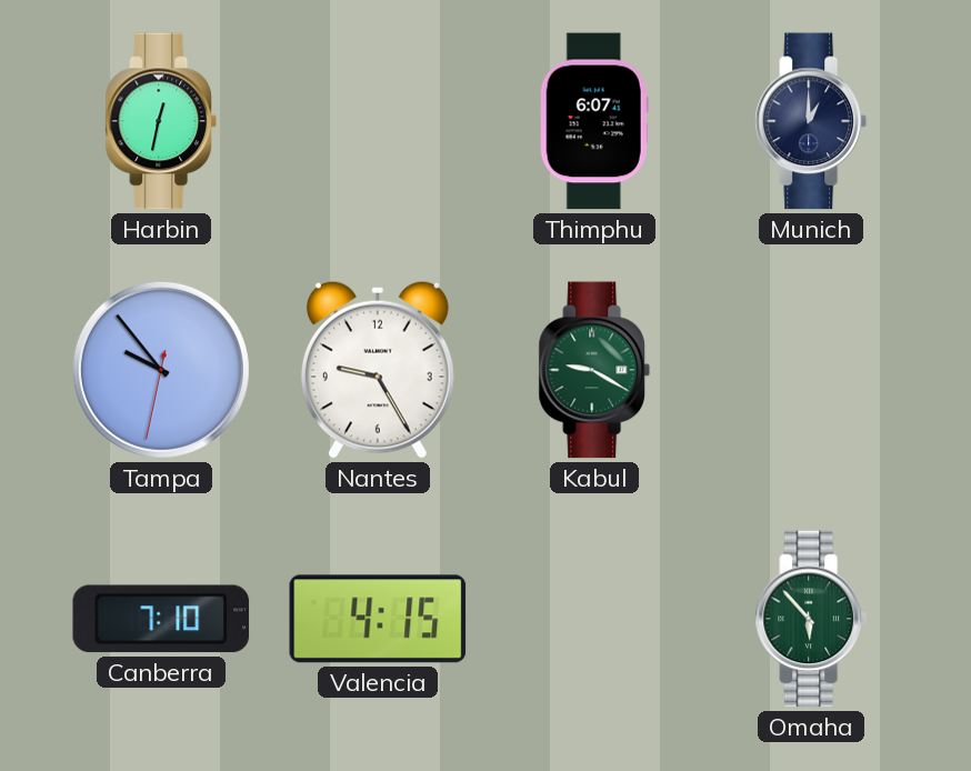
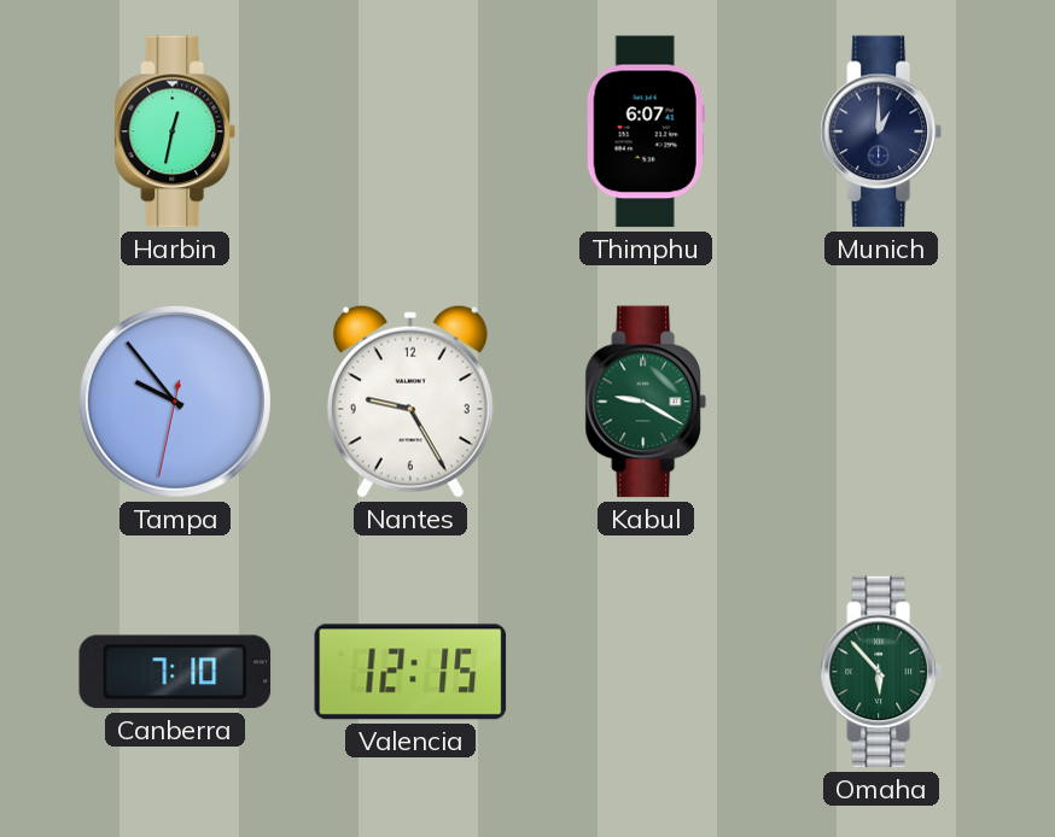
Valencia: 4:15 -> 12:15 (410, 672)
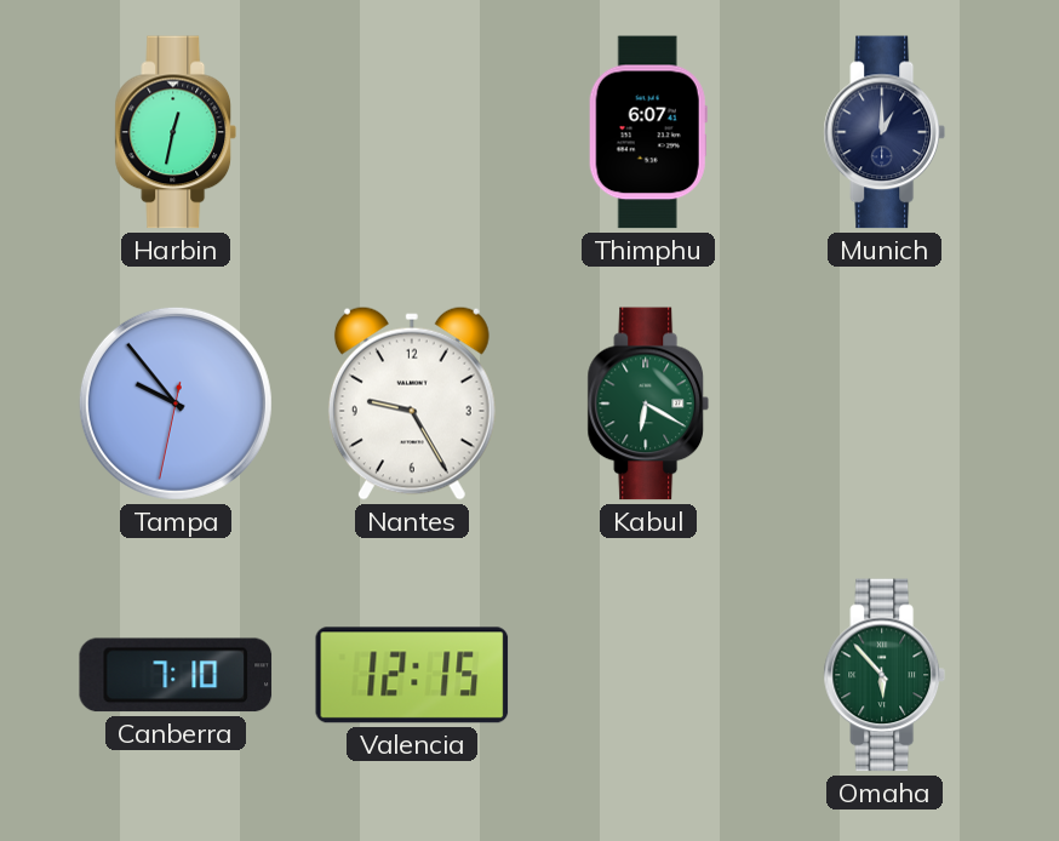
Kabul: 9:20 -> 6:20 (648, 404)
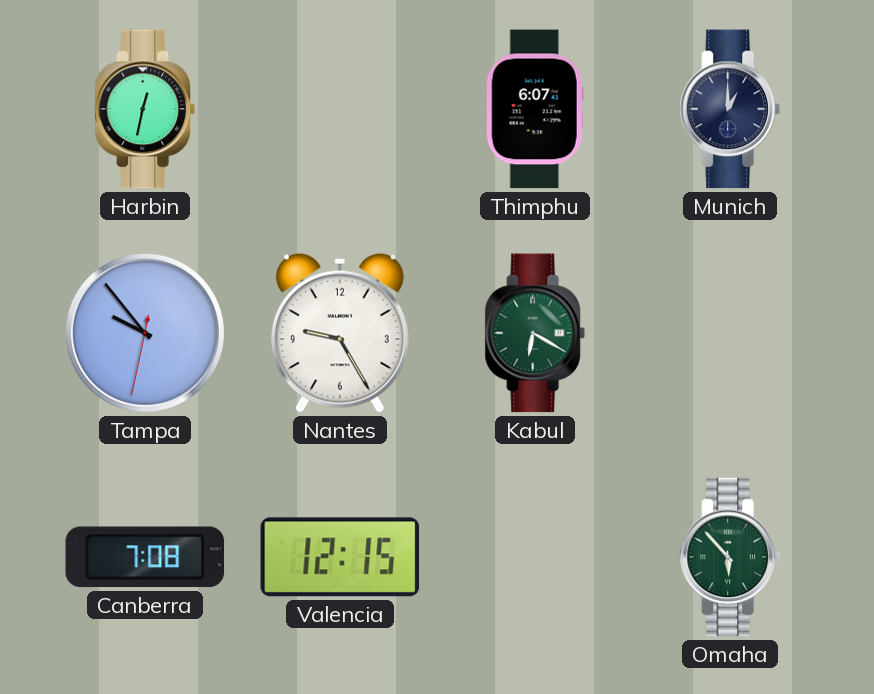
Canberra: 7:10 -> 7:08 (145, 557)
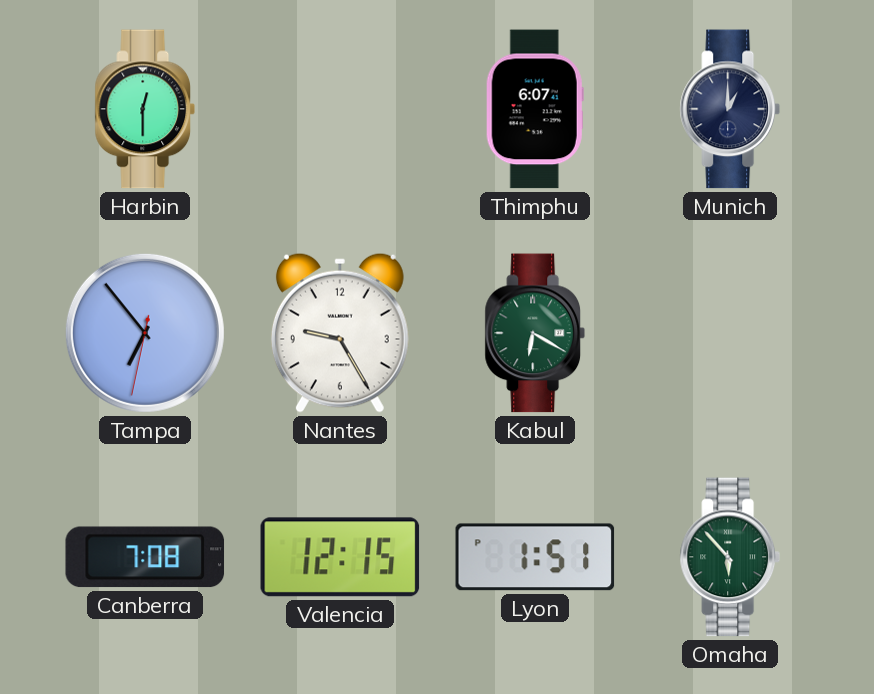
Harbin: 12:32 -> 12:30 (145, 109)
Tampa: 9:53 -> 6:53 (145, 333)
Lyon: none -> 1:51 (535, 557)
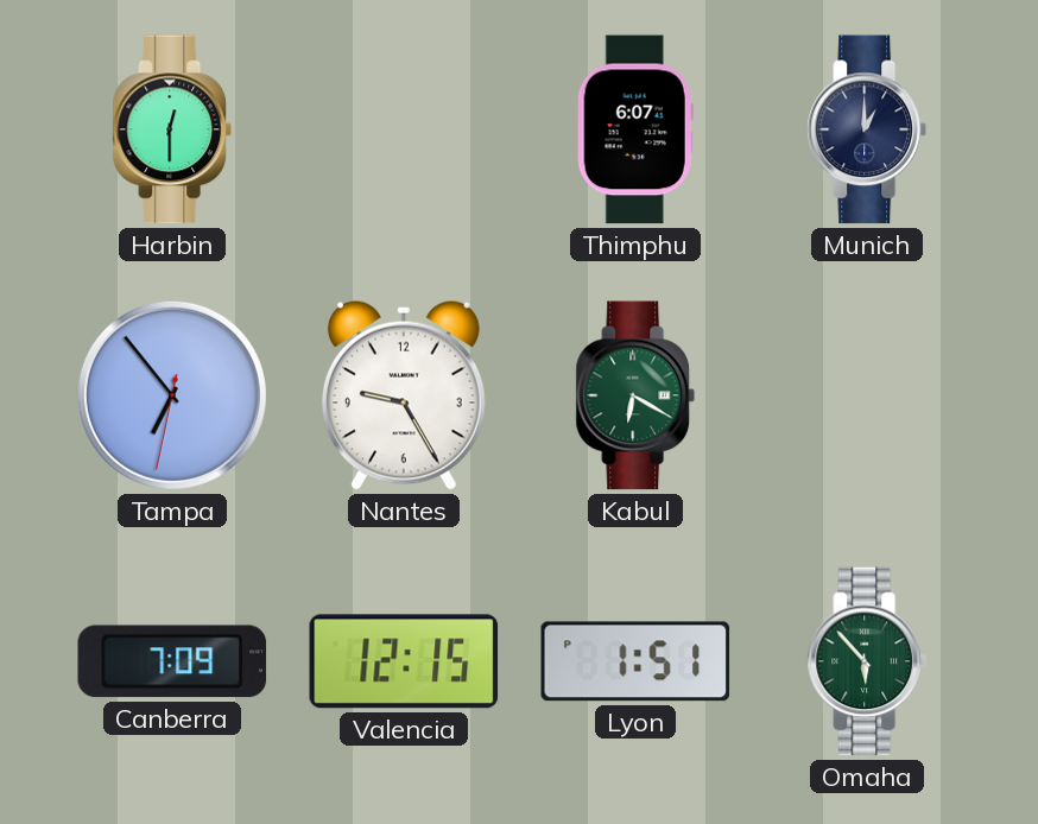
Canberra: 7:08 -> 7:09 (172, 661)
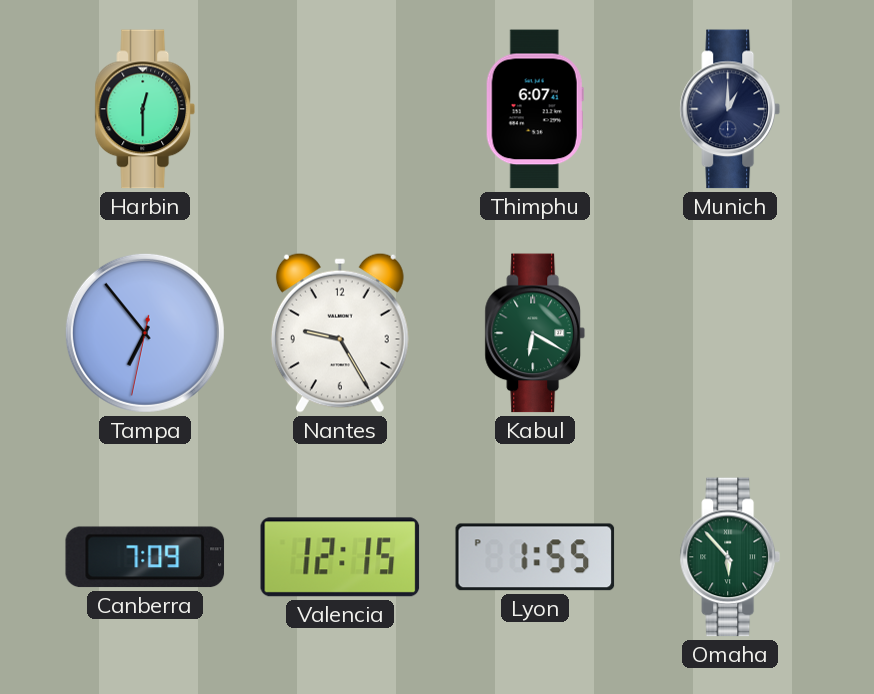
Lyon: 1:51 -> 1:55 (535, 557)
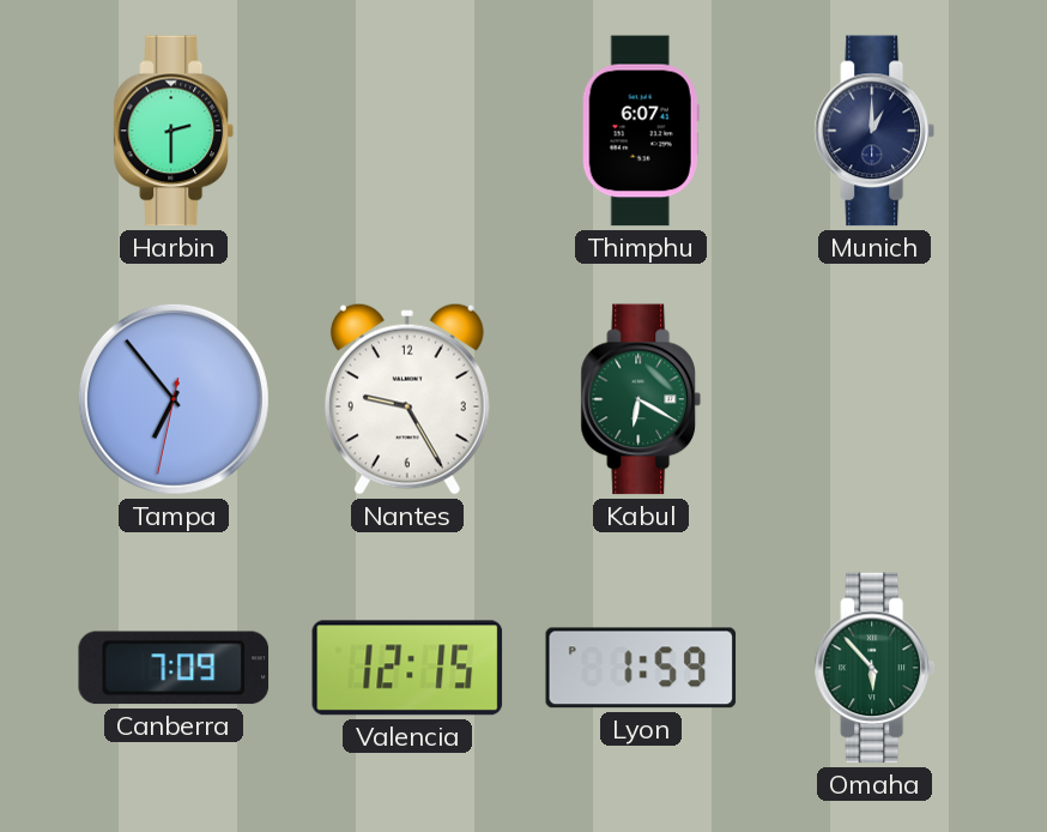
Harbin: 12:30 -> 2:30 (174, 131)
Lyon: 1:55 -> 1:59 (641, 668)
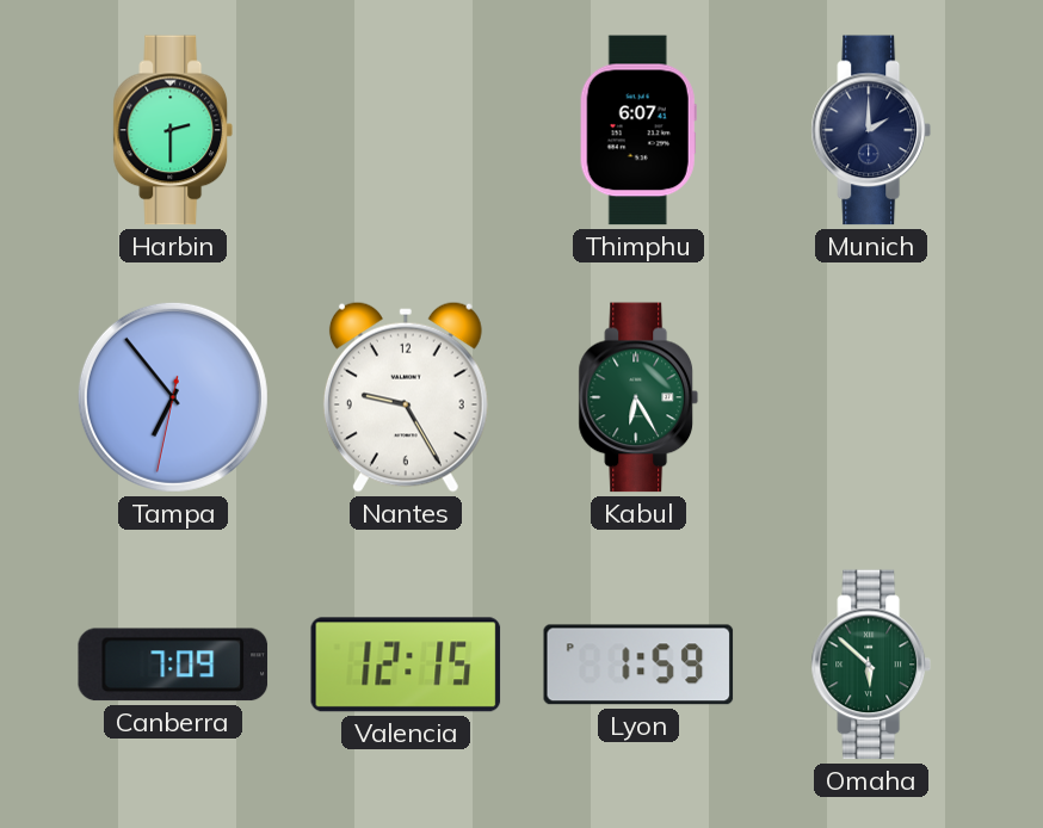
Munich: 1:00 -> 2:00 (871, 130)
Kabul: 6:20 -> 6:25 (638, 397)
Omaha: 5:53 -> 5:52 (871, 665)
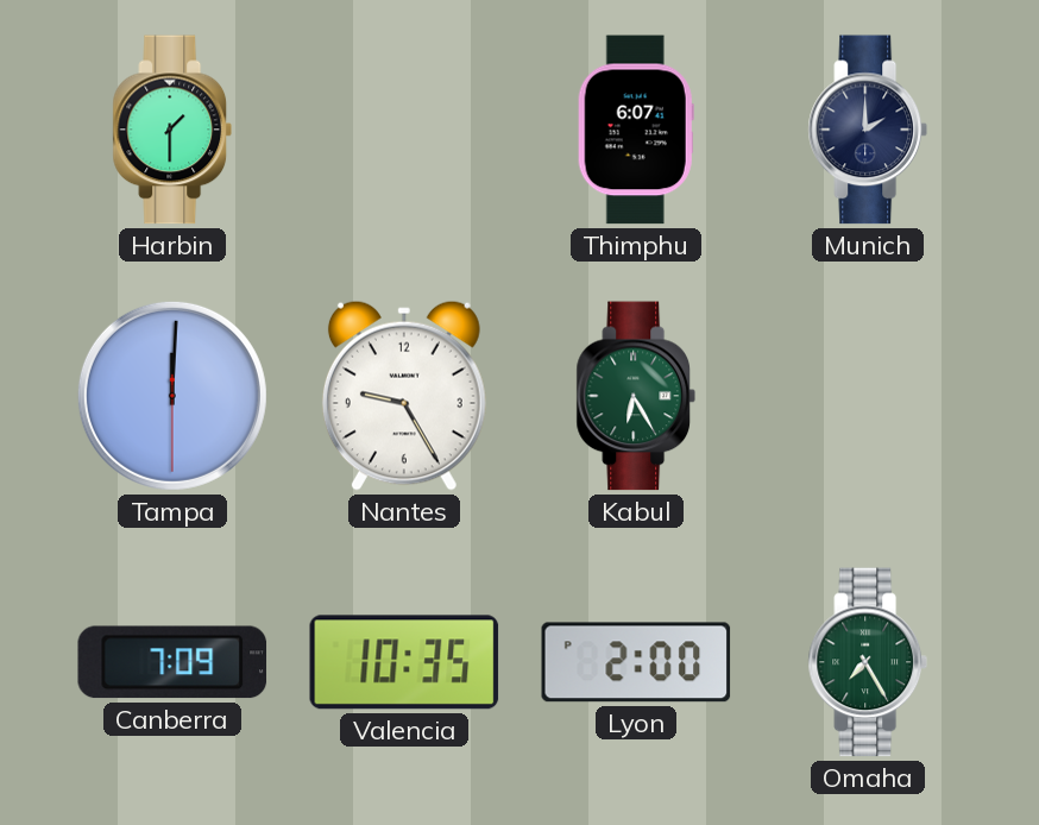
Harbin: 2:30 -> 1:30 (172, 130)
Tampa: 6:53 -> 12:00 (172, 396)
Valencia: 12:15 -> 10:35 (404, 662)
Lyon: 1:59 -> 2:00 (636, 662)
Omaha: 5:52 -> 7:25 (868, 662)
